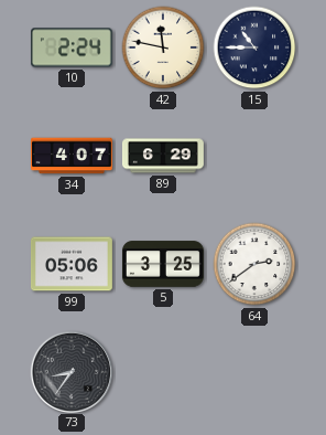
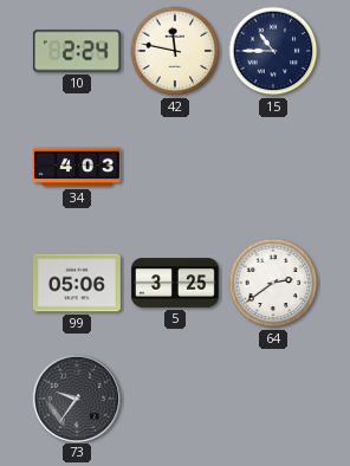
34: 4:07 -> 4:03 (77, 167)
89: 6:29 -> none (163, 156)
73: 8:36 -> 9:36 (76, 397)
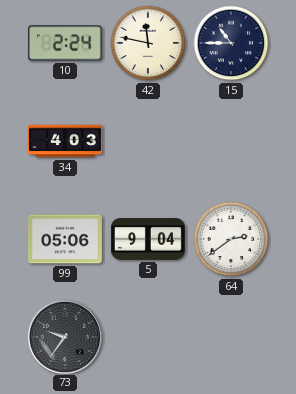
5: 3:25 -> 9:04 (148, 239)
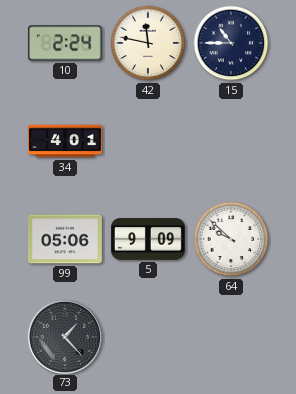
34: 4:03 -> 4:01 (65, 141)
5: 9:04 -> 9:09 (148, 239)
64: 2:39 -> 9:52 (231, 239)
73: 9:36 -> 1:23 (64, 336)
